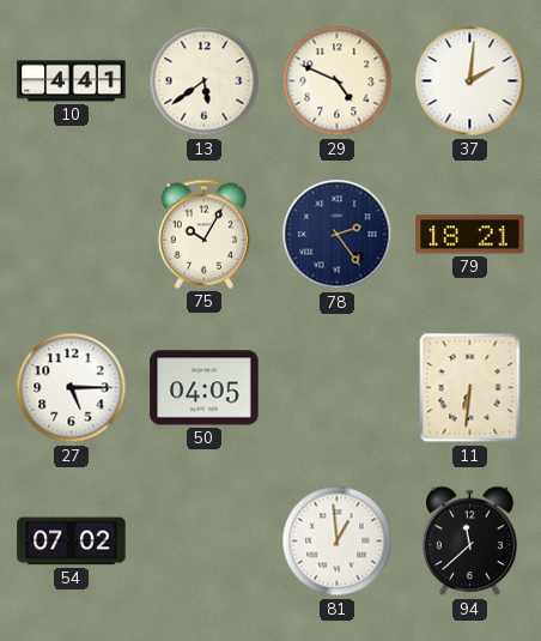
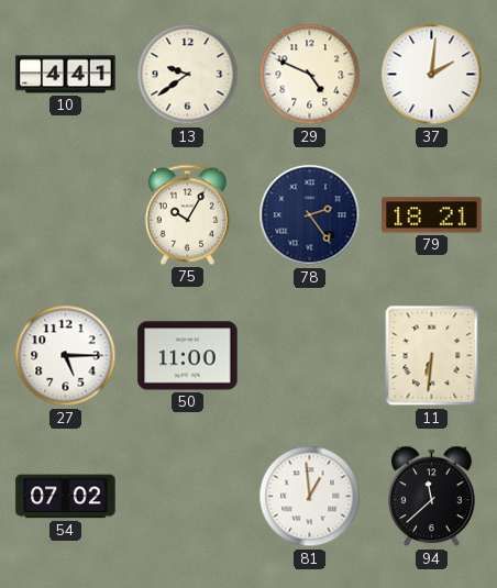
13: 5:39 -> 9:39 (188, 75)
50: 04:05 -> 11:00 (188, 356)
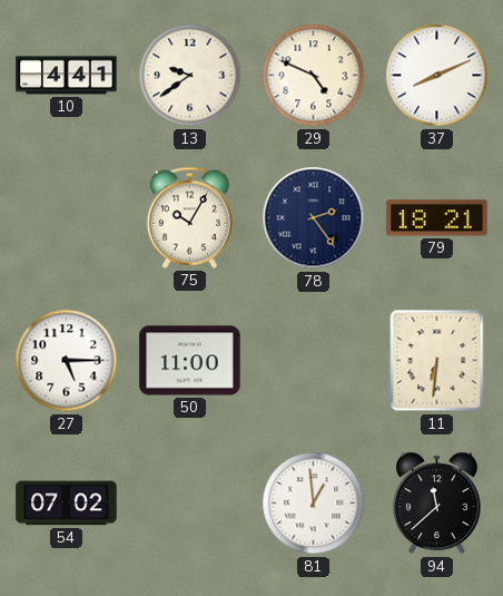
37: 2:01 -> 8:11 (437, 76)
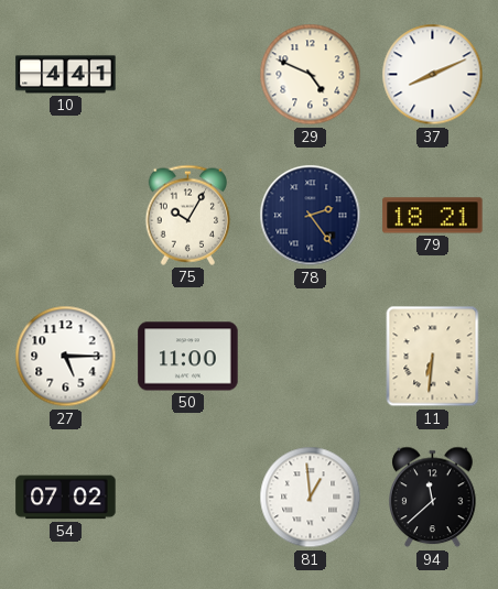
13: 9:39 -> none (190, 76)
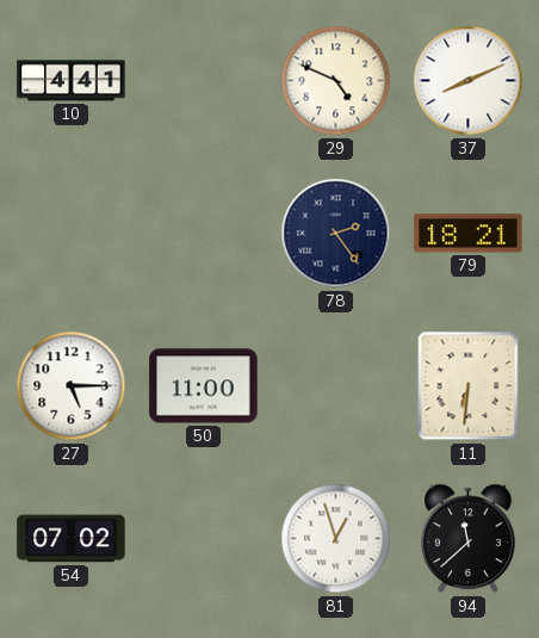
75: 10:05 -> none (187, 215)
81: 12:59 -> 12:57 (336, 539)
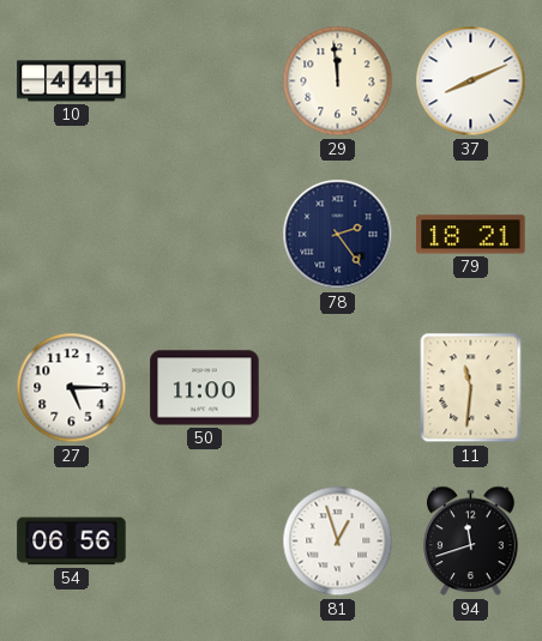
29: 4:49 -> 11:59 (338, 81)
11: 6:31 -> 11:31 (471, 388)
54: 07:02 -> 06:56 (72, 542)
94: 11:38 -> 11:42 (471, 542)
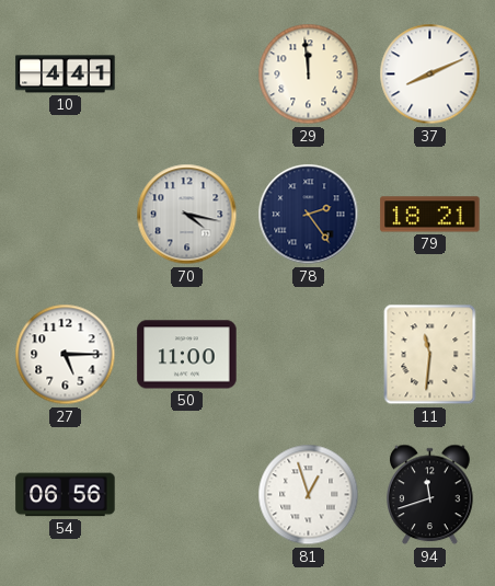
70: none -> 4:17 (187, 215)
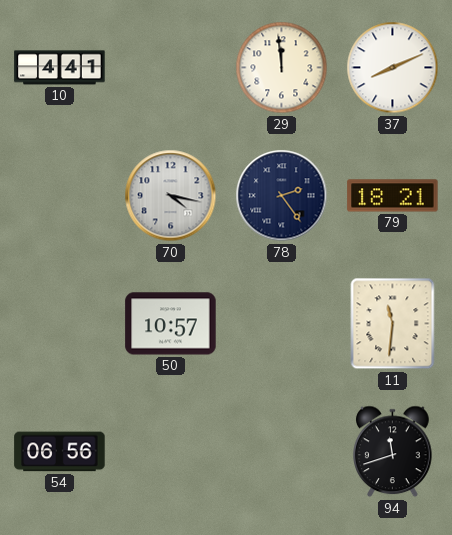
27: 5:15 -> none (66, 355)
50: 11:00 -> 10:57 (171, 324)
81: 12:57 -> none (309, 495)
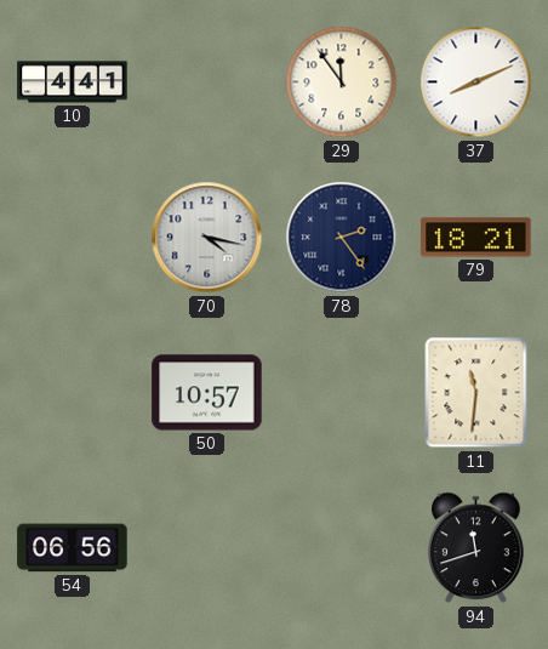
29: 11:59 -> 11:54 (342, 82)
